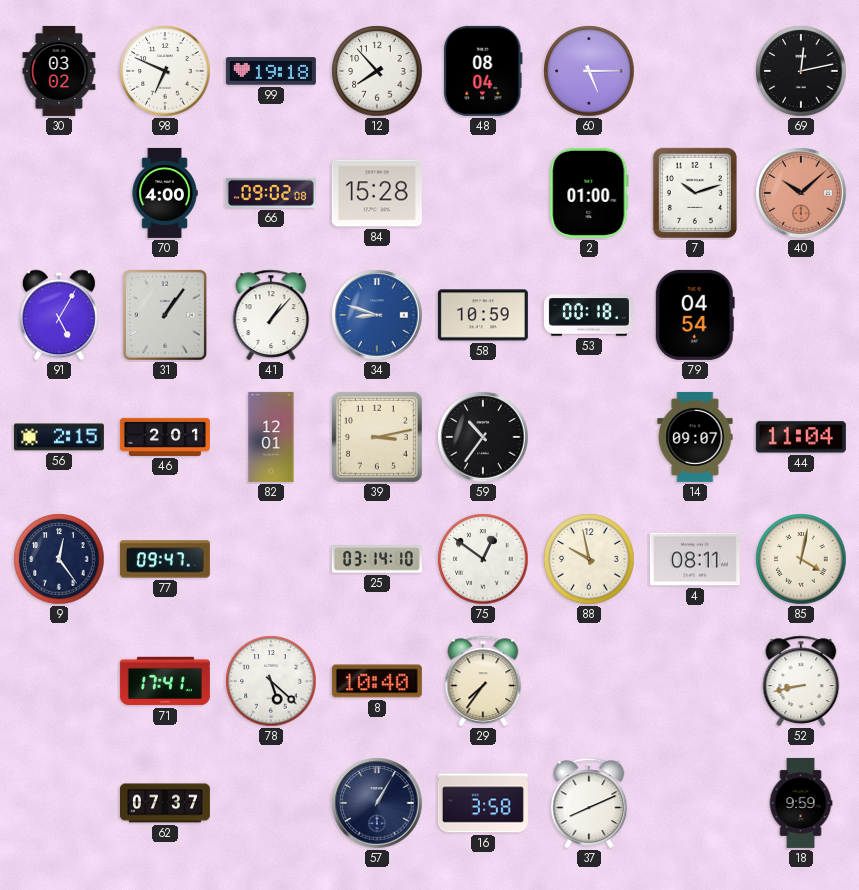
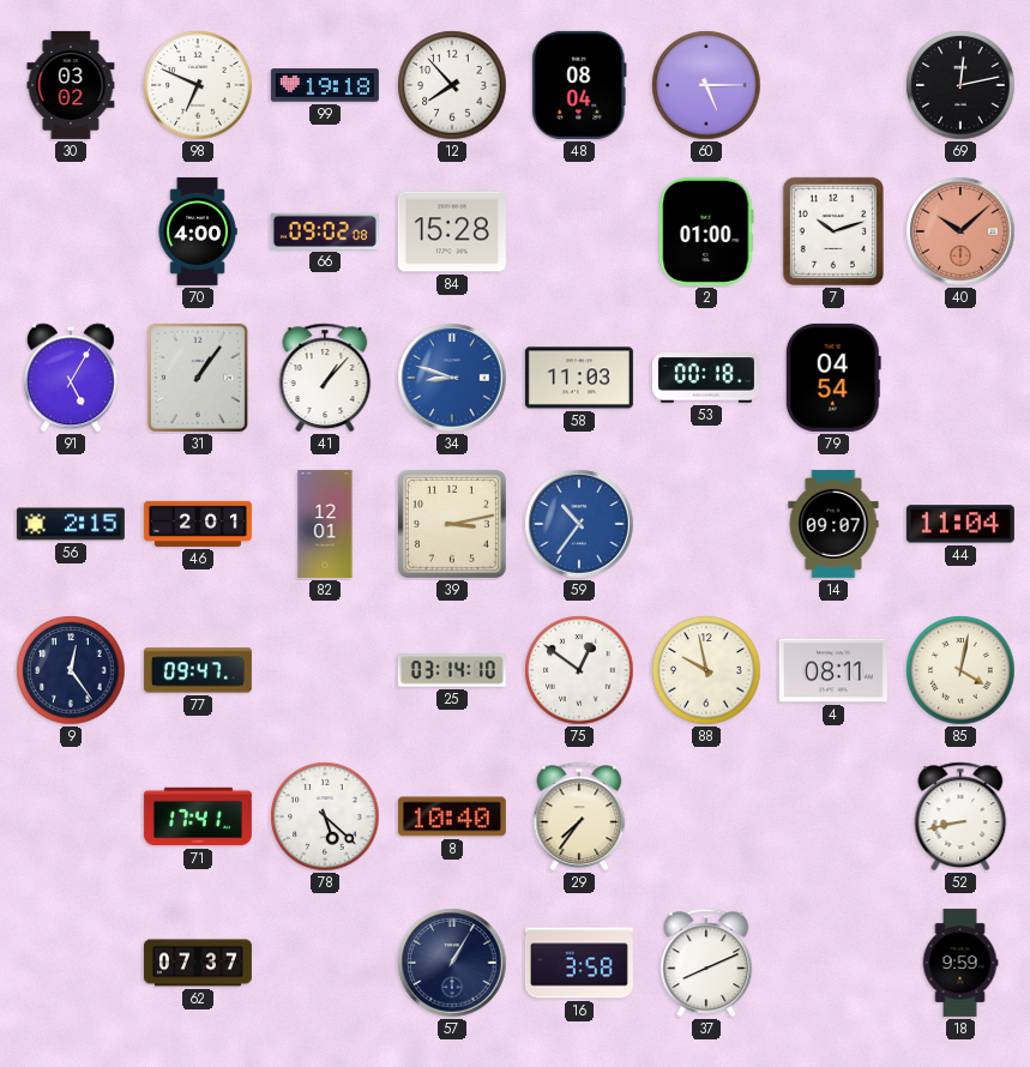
58: 10:59 -> 11:03 (579, 378)
59 dial: black -> blue (579, 524)
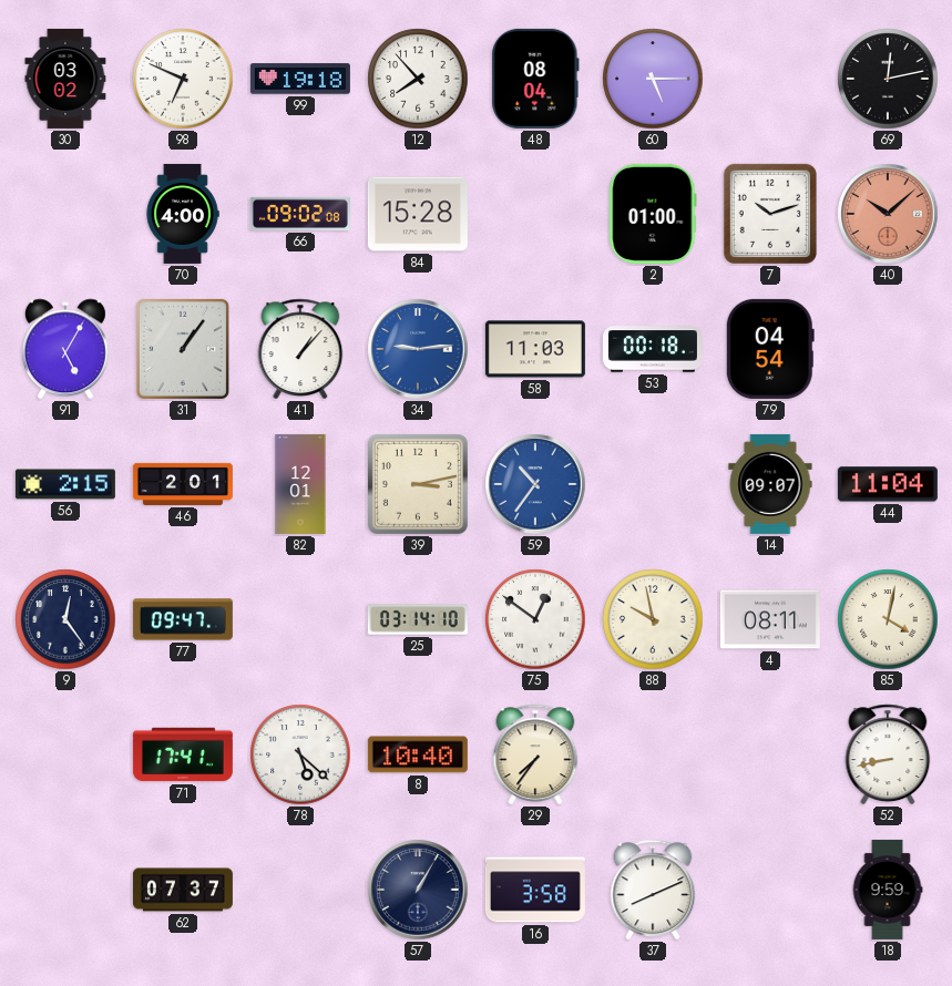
34: 8:48 -> 9:14 (418, 349)
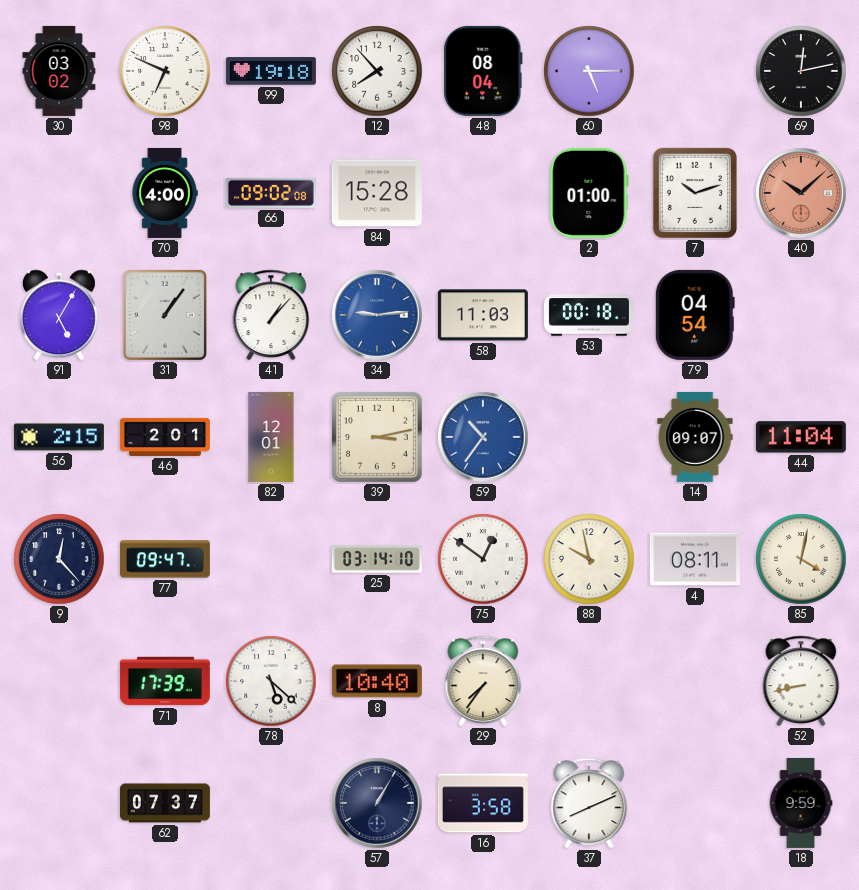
9: 12:24 -> 12:23 (59, 559)
71: 17:41 -> 17:39 (165, 681)
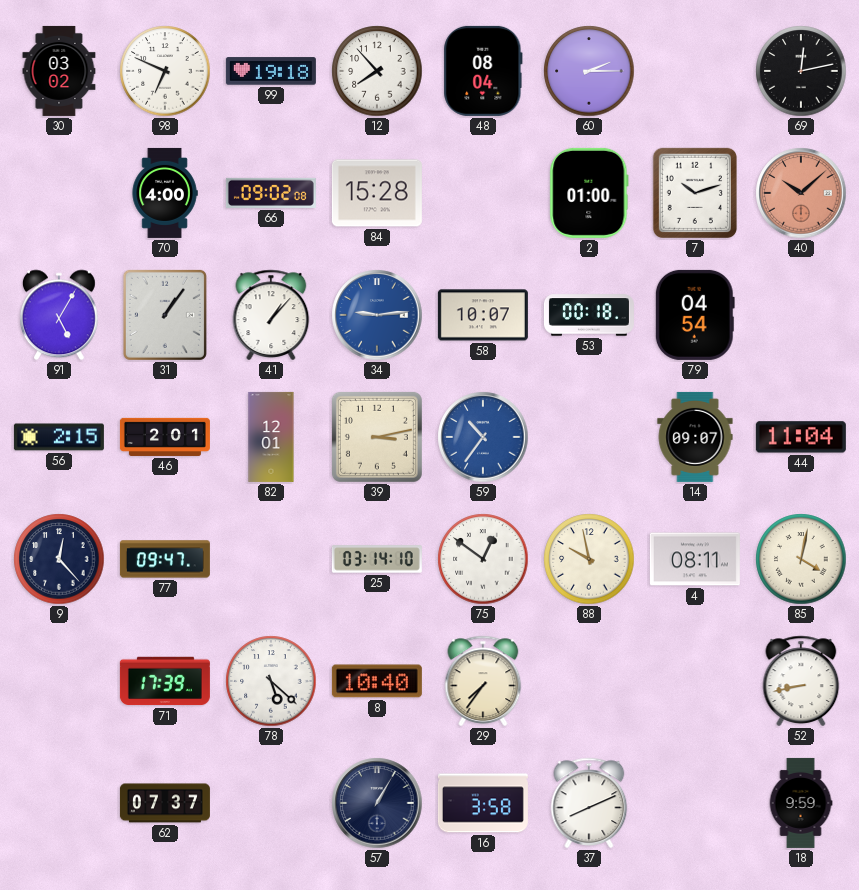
60: 5:15 -> 2:15 (589, 71)
58: 11:03 -> 10:07 (483, 315)
